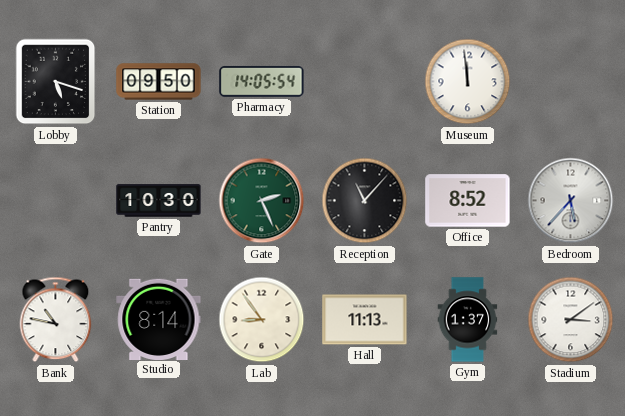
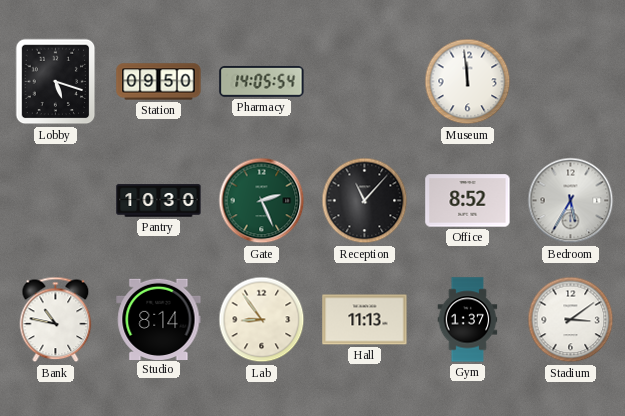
Bedroom: 5:37 -> 5:35 (571, 201)
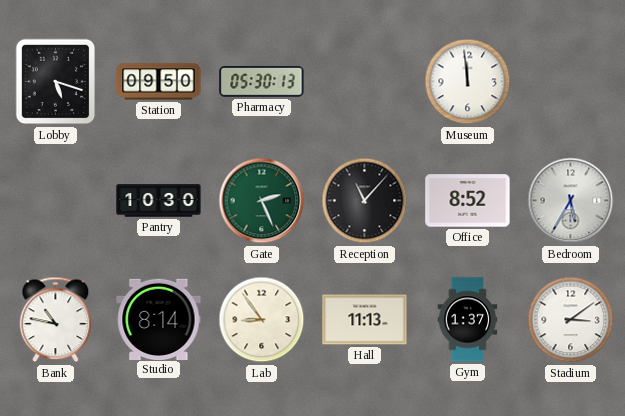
Pharmacy: 14:05 -> 05:30 (262, 82)
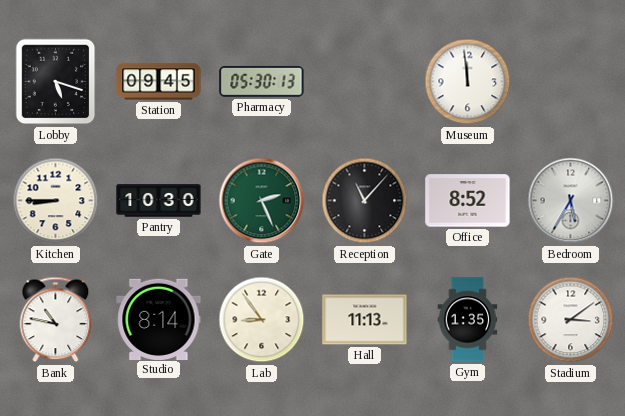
Station: 09:50 -> 09:45 (159, 82)
Kitchen: none -> 8:45 (56, 201)
Gym: 1:37 -> 1:35 (468, 320)
